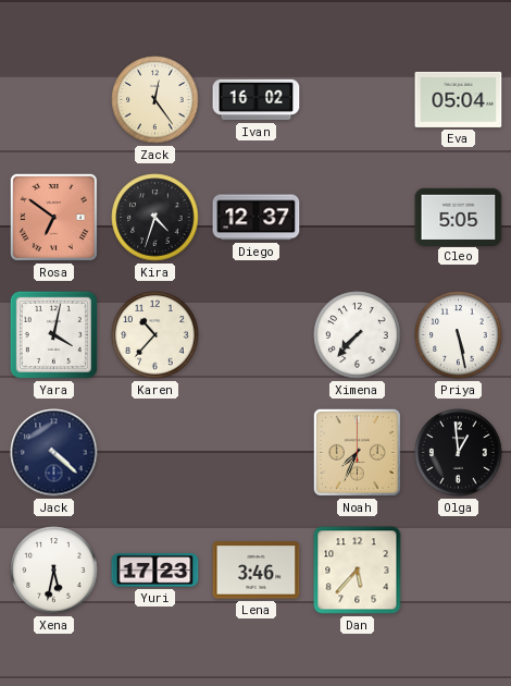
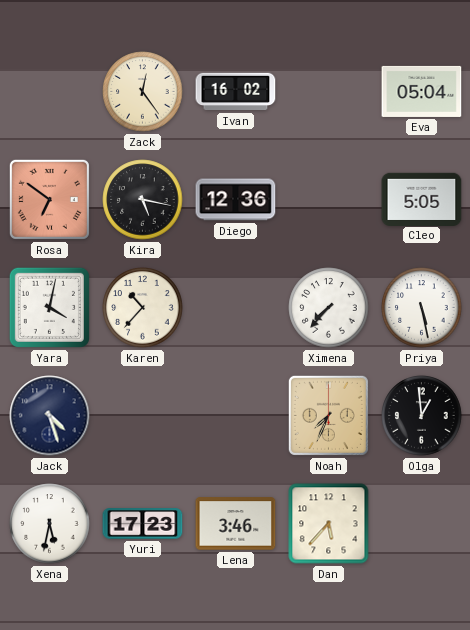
Kira: 4:33 -> 5:17 (143, 200)
Diego: 12:37 -> 12:36 (236, 200)
Jack: 4:22 -> 4:27 (50, 416)
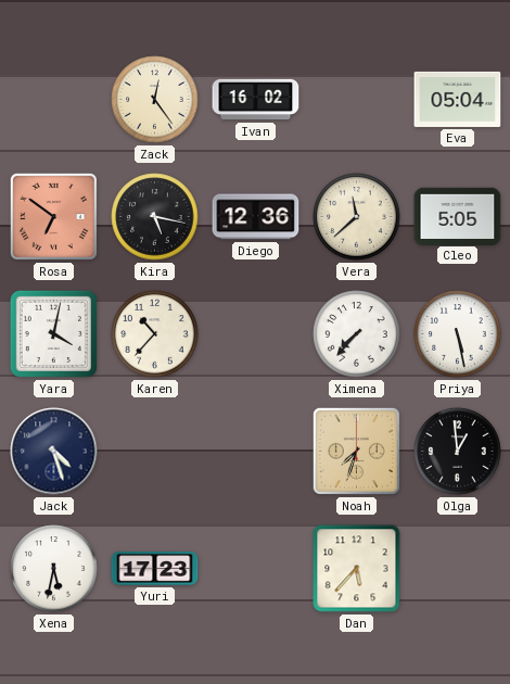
Vera: none -> 11:38 (357, 217)
Noah: 7:34 -> 7:33 (356, 451)
Lena: 3:46 -> none (236, 524)
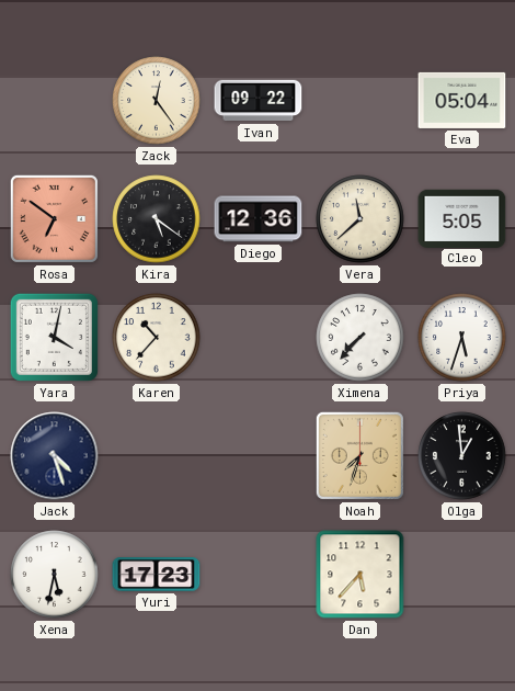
Ivan: 16:02 -> 09:22 (259, 101)
Kira: 5:17 -> 5:21 (157, 219)
Priya: 5:28 -> 5:33 (462, 338)
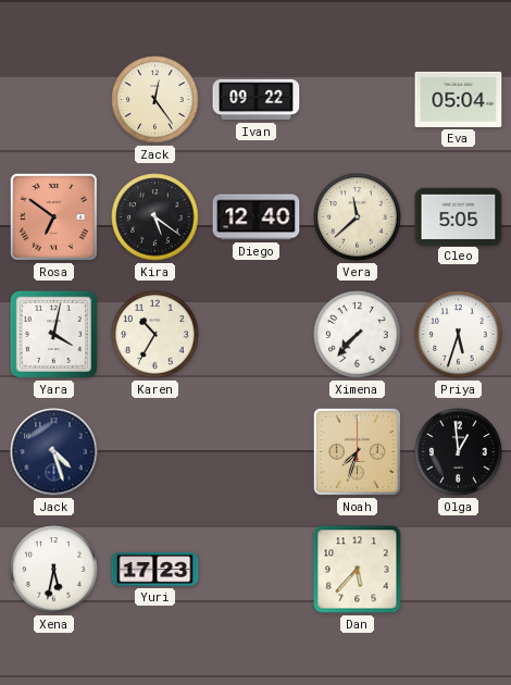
Diego: 12:36 -> 12:40 (257, 217)
Karen: 10:37 -> 10:35 (155, 335)
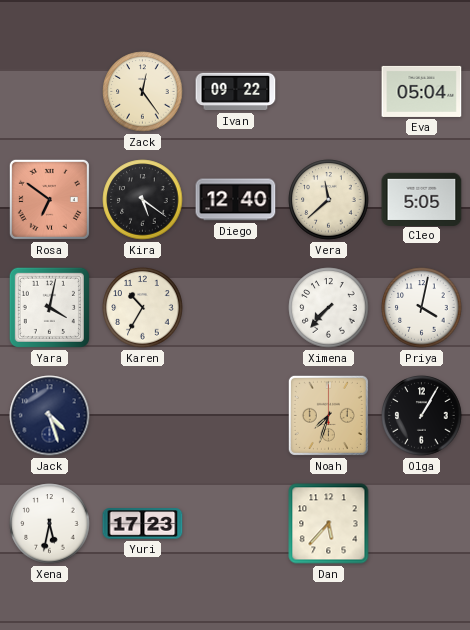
Priya: 5:33 -> 4:02 (422, 308)
Olga: 12:59 -> 1:05 (422, 416)
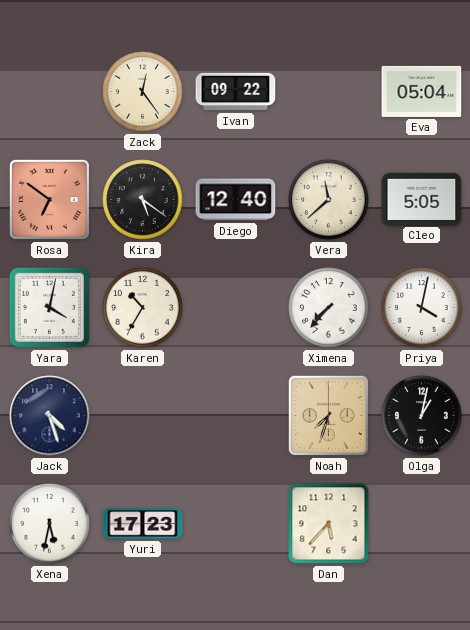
Olga: 1:05 -> 1:02 (422, 416)
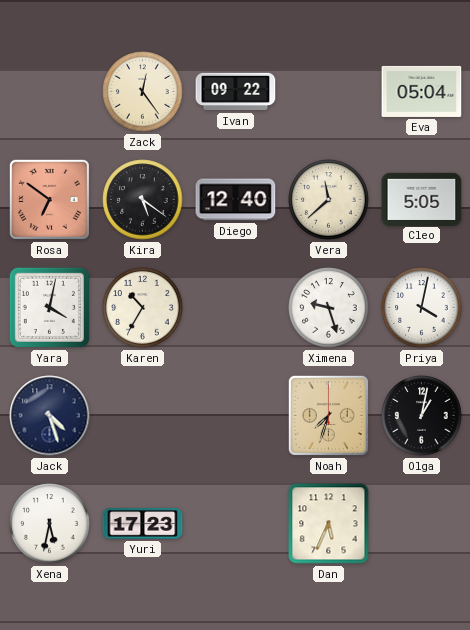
Ximena: 7:37 -> 9:27 (329, 308)
Dan: 5:37 -> 5:34 (329, 524)
